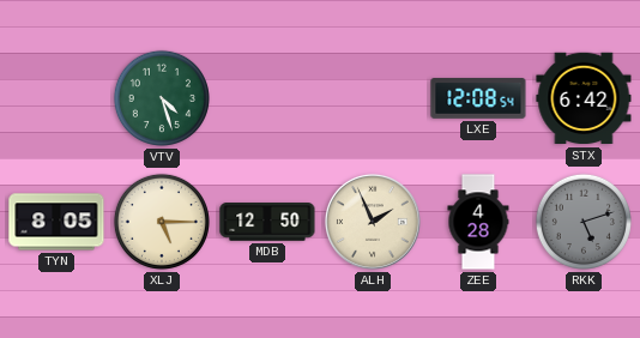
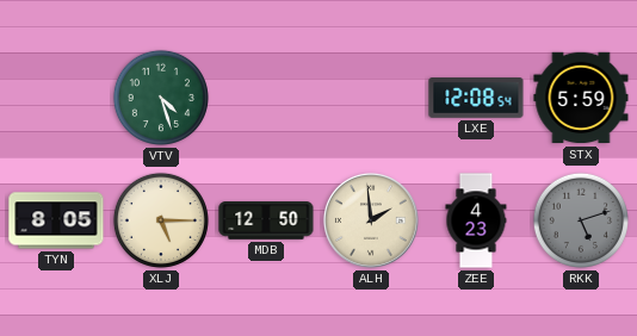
STX: 6:42 -> 5:59 (581, 98)
ALH: 1:56 -> 1:59 (371, 220)
ZEE: 4:28 -> 4:23 (476, 220)
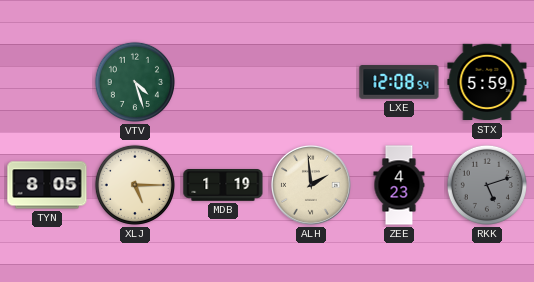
MDB: 12:50 -> 1:19 (223, 185)
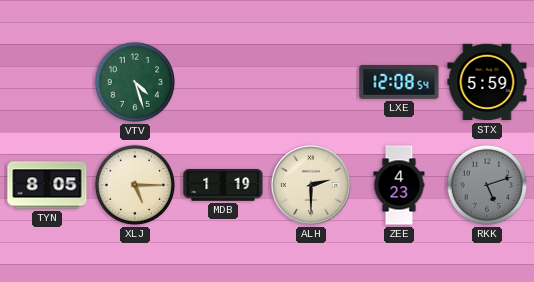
ALH: 1:59 -> 2:30 (311, 185)
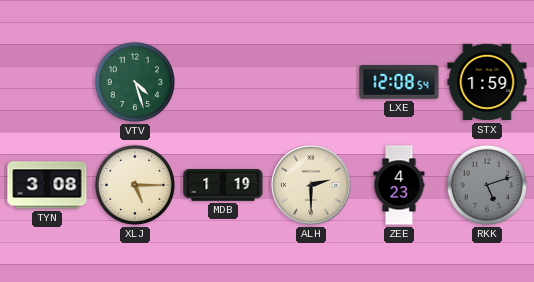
STX: 5:59 -> 1:59 (487, 82)
TYN: 8:05 -> 3:08 (47, 185)
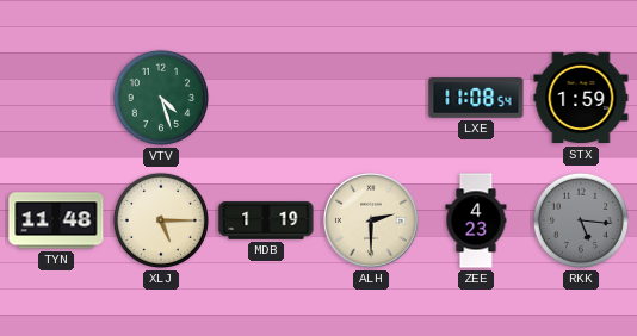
LXE: 12:08 -> 11:08 (476, 98)
TYN: 3:08 -> 11:48 (56, 220)
RKK: 5:12 -> 5:16 (581, 220)
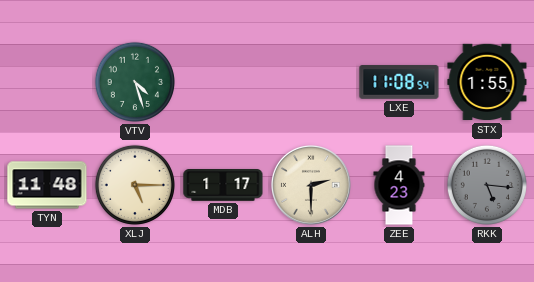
STX: 1:59 -> 1:55 (487, 82)
MDB: 1:19 -> 1:17 (223, 185)
